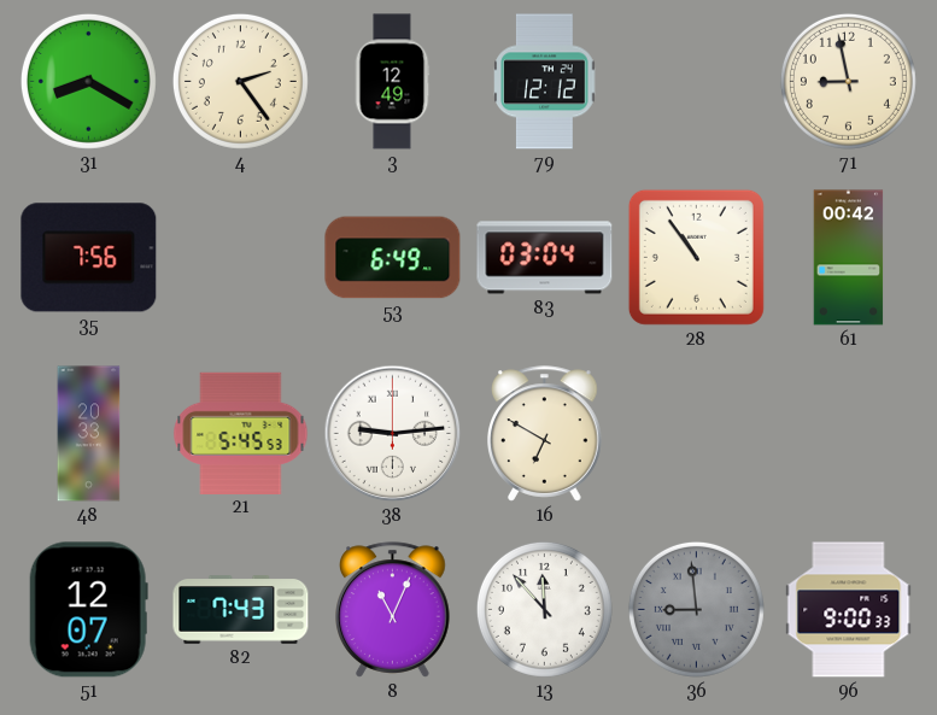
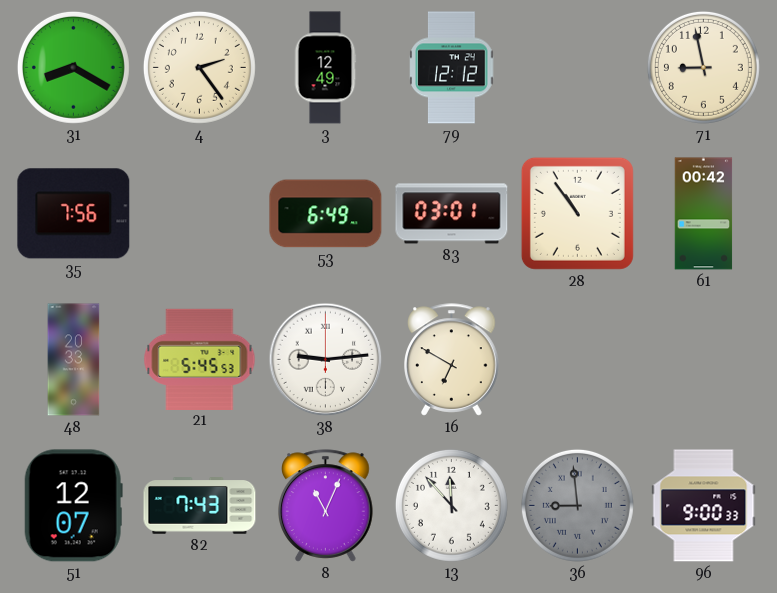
83: 03:04 -> 03:01 (452, 214)
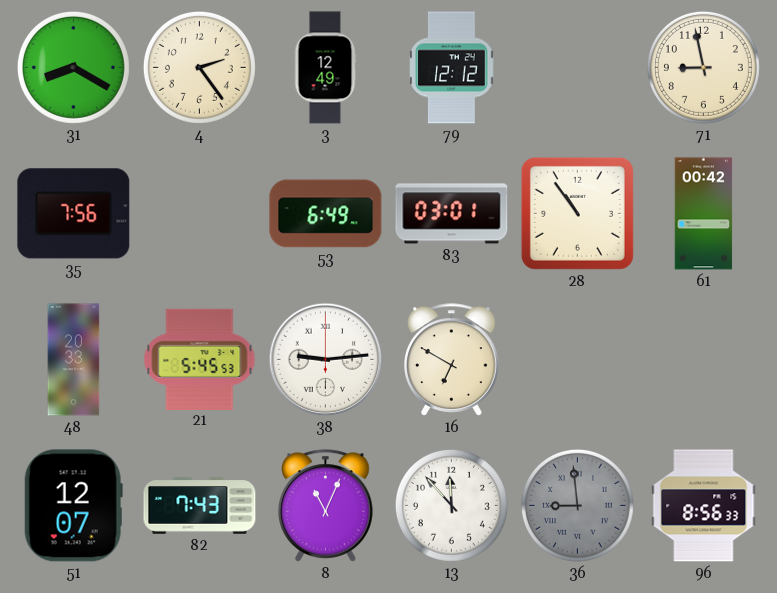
96: 9:00 -> 8:56 (704, 506)
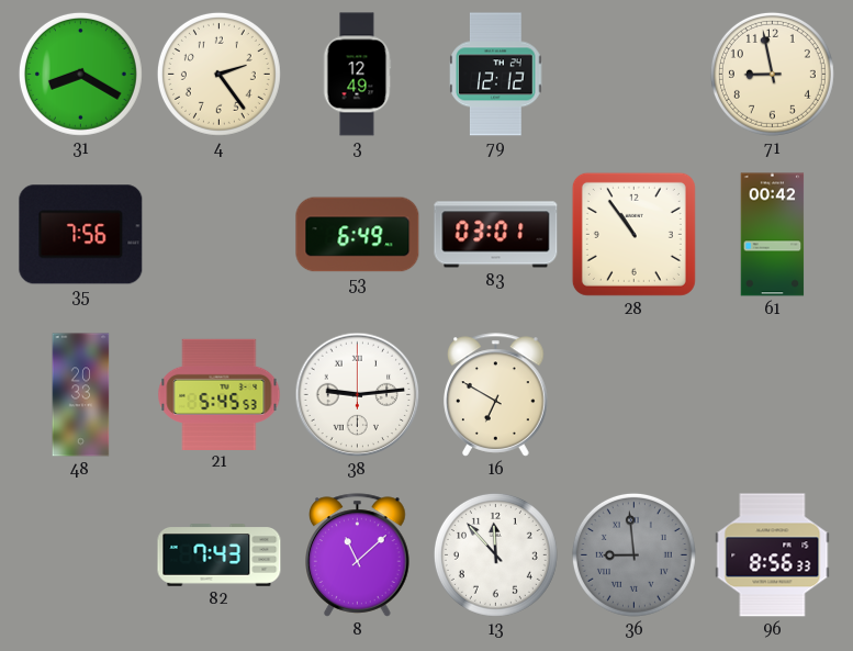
51: 12:07 -> none (73, 506)
8: 11:04 -> 11:08 (358, 555)
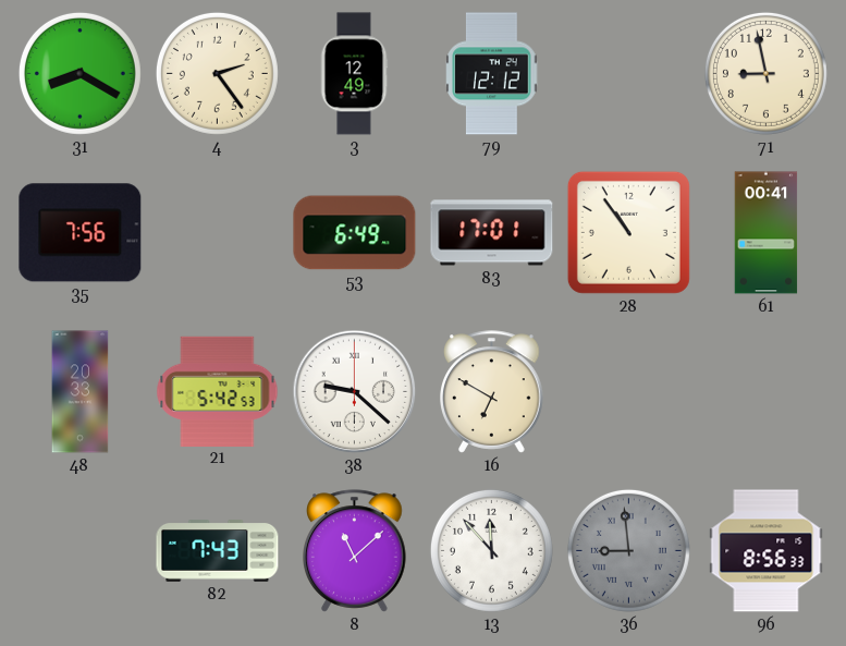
83: 03:01 -> 17:01 (492, 233)
61: 00:42 -> 00:41 (767, 233)
21: 5:45 -> 5:42 (218, 391)
38: 9:14 -> 9:22 (355, 392)
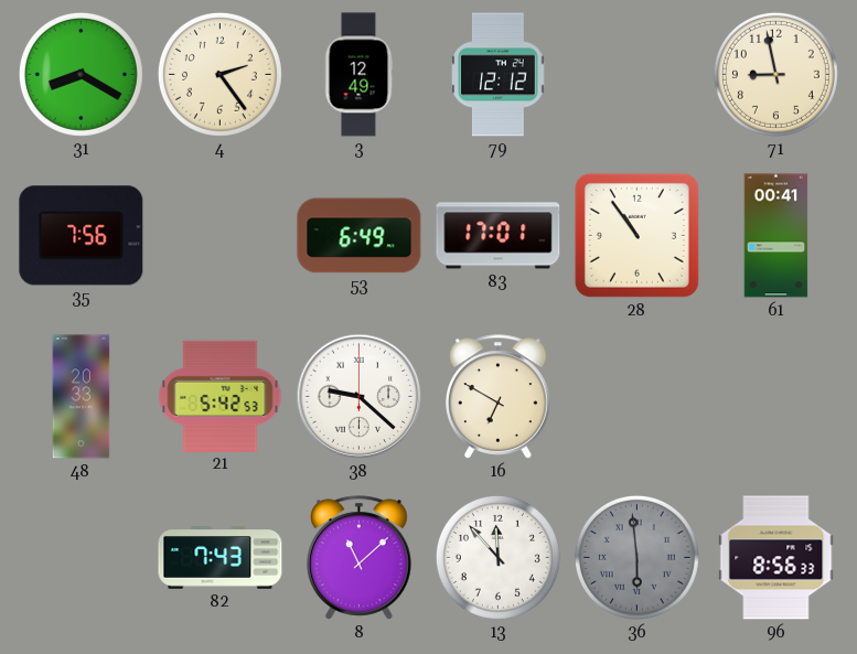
36: 8:59 -> 5:59 (636, 557)
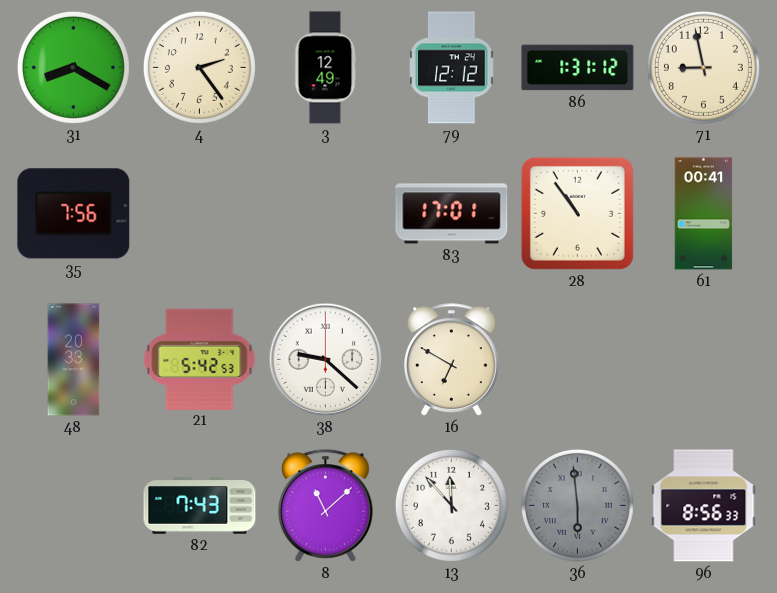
86: none -> 1:31 (578, 68)
53: 6:49 -> none (360, 236)
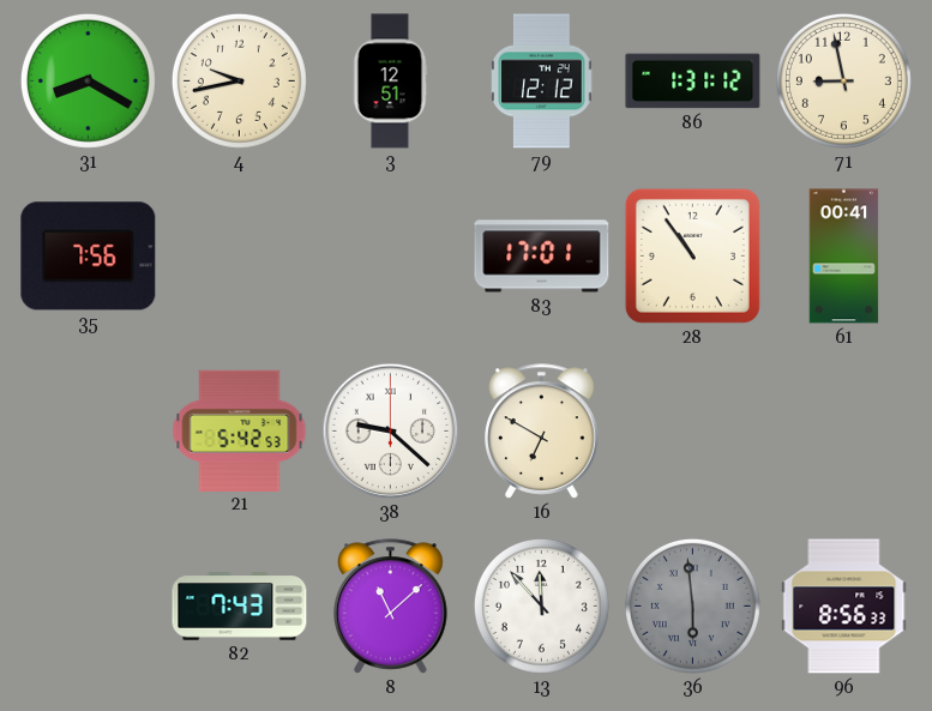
4: 2:24 -> 9:43 (239, 80)
3: 12:49 -> 12:51 (390, 82)
48: 20:33 -> none (74, 360)
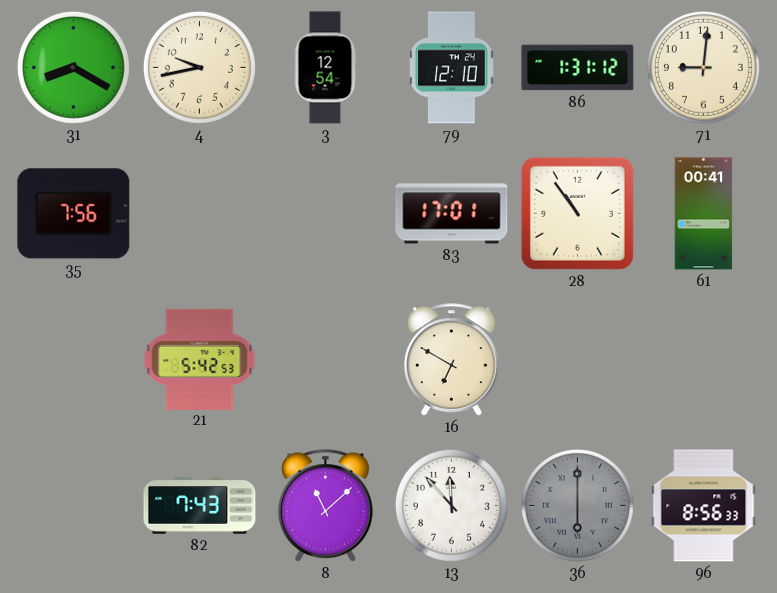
3: 12:51 -> 12:54 (325, 68)
79: 12:12 -> 12:10 (452, 68)
71: 8:58 -> 9:01 (703, 67)
38: 9:22 -> none (391, 432)
36: 5:59 -> 6:00 (577, 505)
